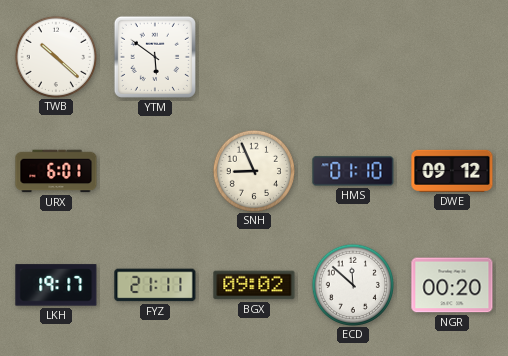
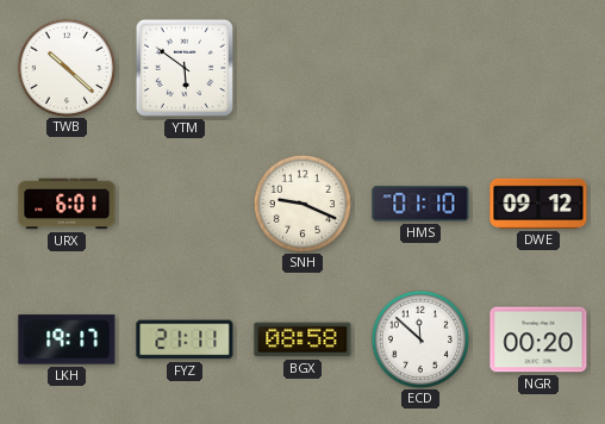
SNH: 8:56 -> 9:19 (301, 202)
BGX: 09:02 -> 08:58 (302, 339)
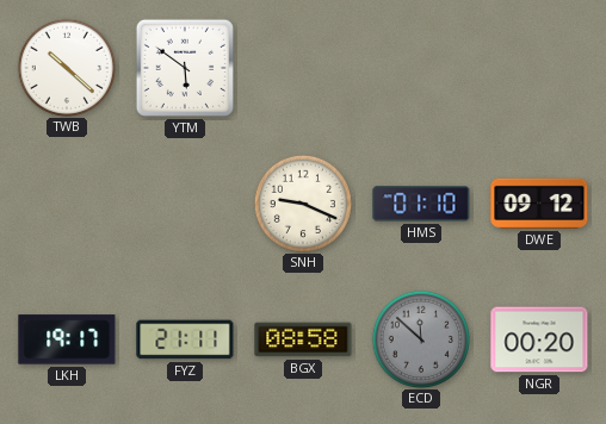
URX: 6:01 -> none (67, 204)
ECD dial: white -> grey (420, 338)
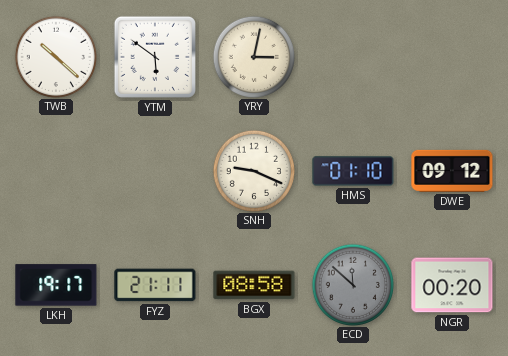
YRY: none -> 3:02 (253, 56)
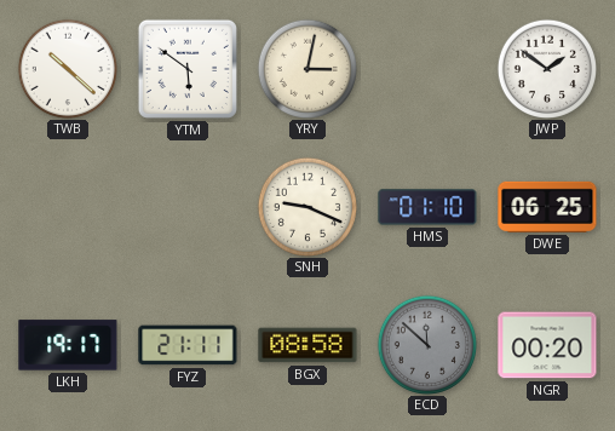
JWP: none -> 1:51 (546, 68)
DWE: 09:12 -> 06:25 (547, 207)
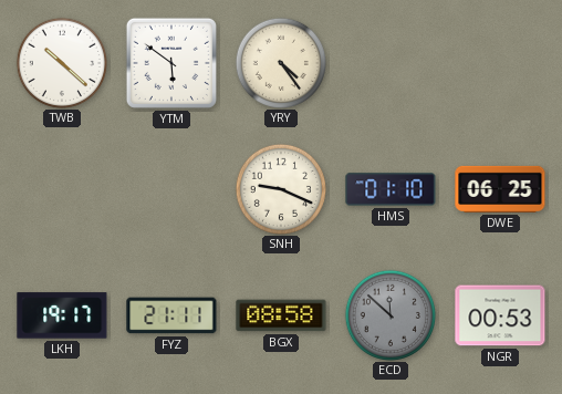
YRY: 3:02 -> 4:24 (280, 62)
JWP: 1:51 -> none (546, 68)
NGR: 00:20 -> 00:53 (500, 315)
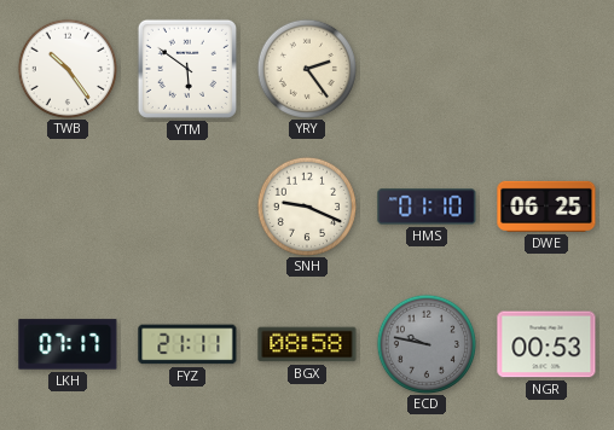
TWB: 10:22 -> 10:24 (66, 68)
YRY: 4:24 -> 2:24 (306, 68)
LKH: 19:17 -> 07:17 (68, 344)
ECD: 11:52 -> 9:47 (425, 343)
